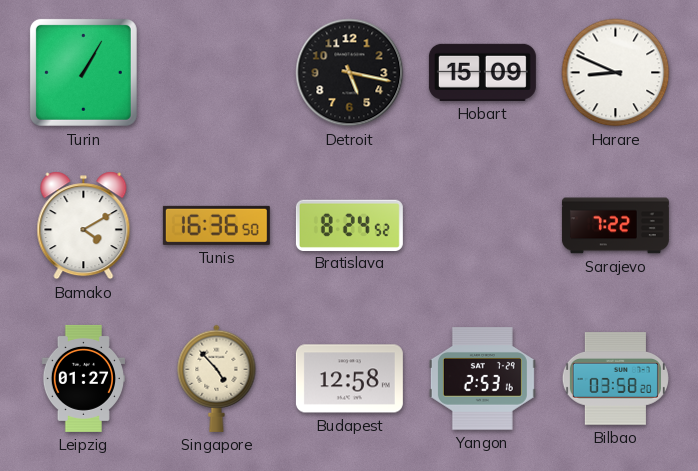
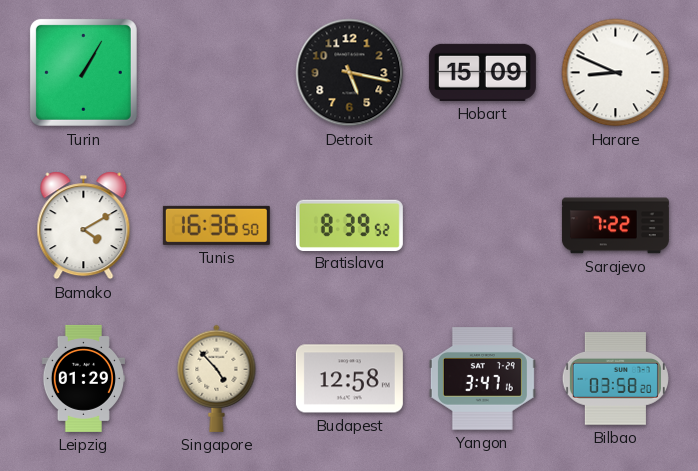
Bratislava: 8:24 -> 8:39 (349, 225)
Leipzig: 01:27 -> 01:29 (83, 378)
Yangon: 2:53 -> 3:47 (482, 379)
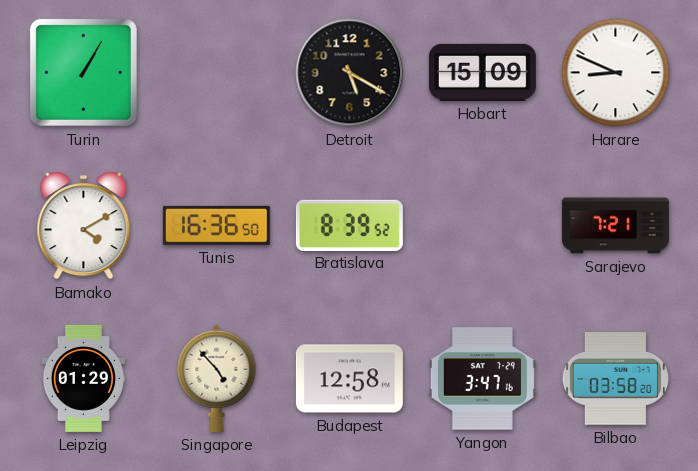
Detroit: 5:17 -> 5:20 (350, 73)
Sarajevo: 7:22 -> 7:21 (615, 226)
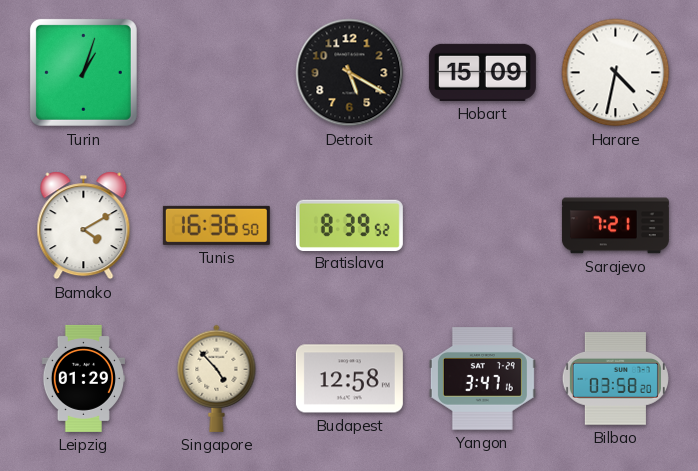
Turin: 1:05 -> 1:03 (83, 72)
Harare: 8:49 -> 4:32 (616, 73)
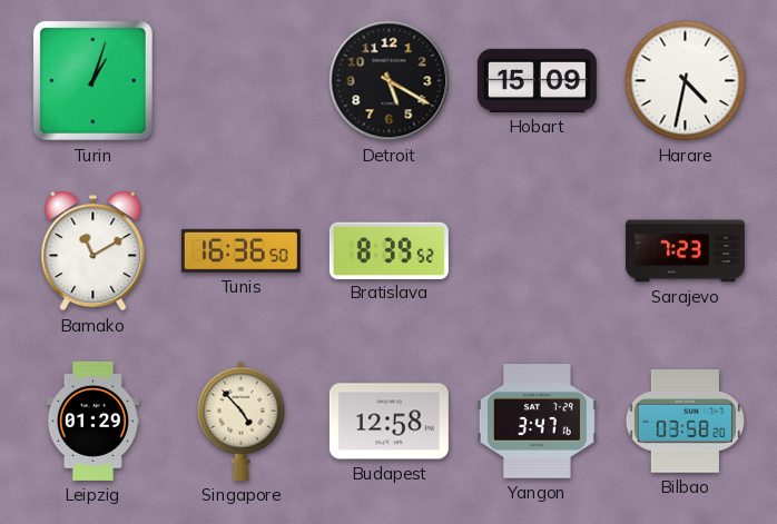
Bamako: 4:10 -> 11:10 (94, 251)
Sarajevo: 7:21 -> 7:23 (685, 251)
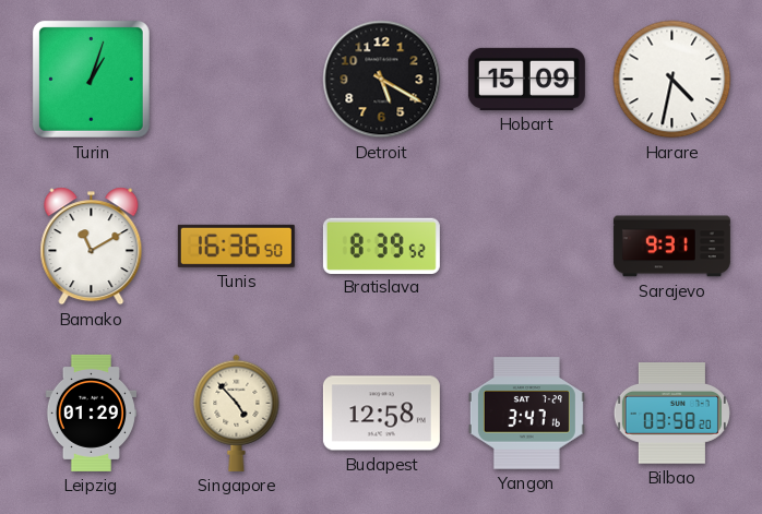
Sarajevo: 7:23 -> 9:31 (671, 247)
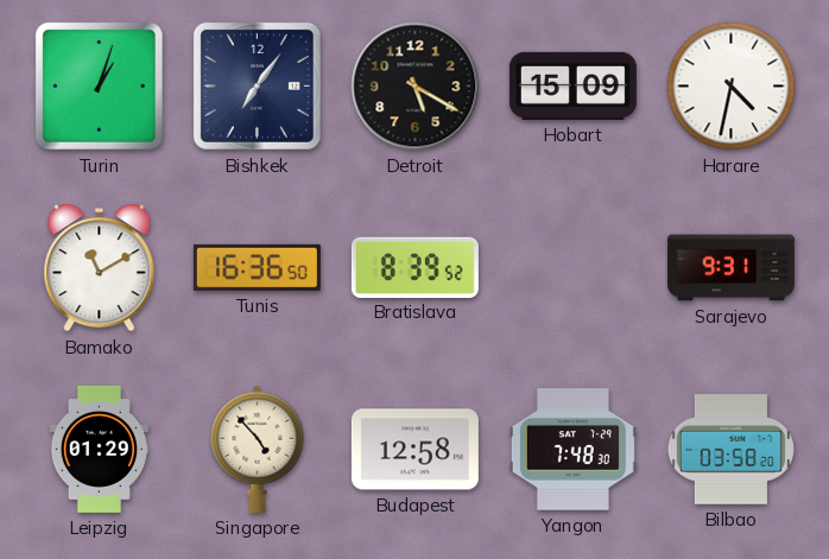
Bishkek: none -> 7:06 (257, 85)
Yangon: 3:47 -> 7:48 (572, 450)
